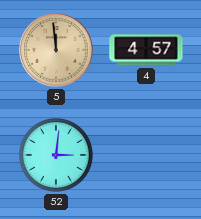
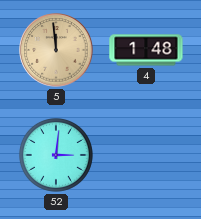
4: 4:57 -> 1:48 (146, 50)
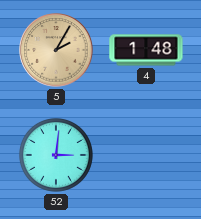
5: 11:59 -> 2:05 (56, 50)
